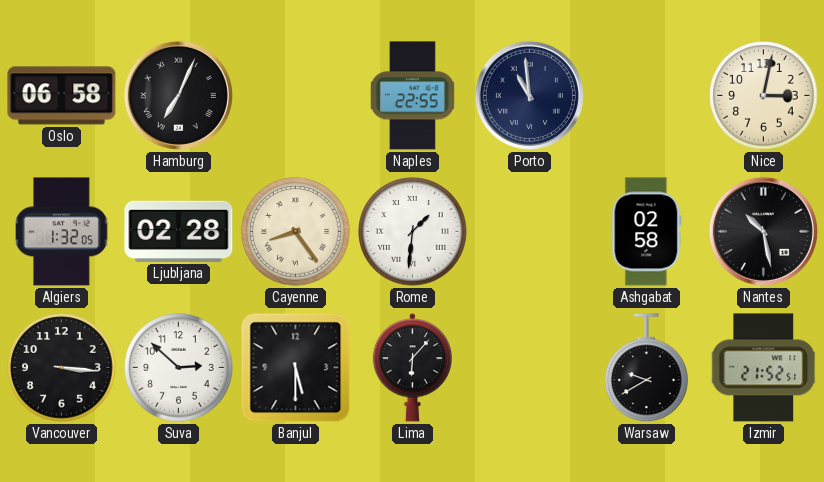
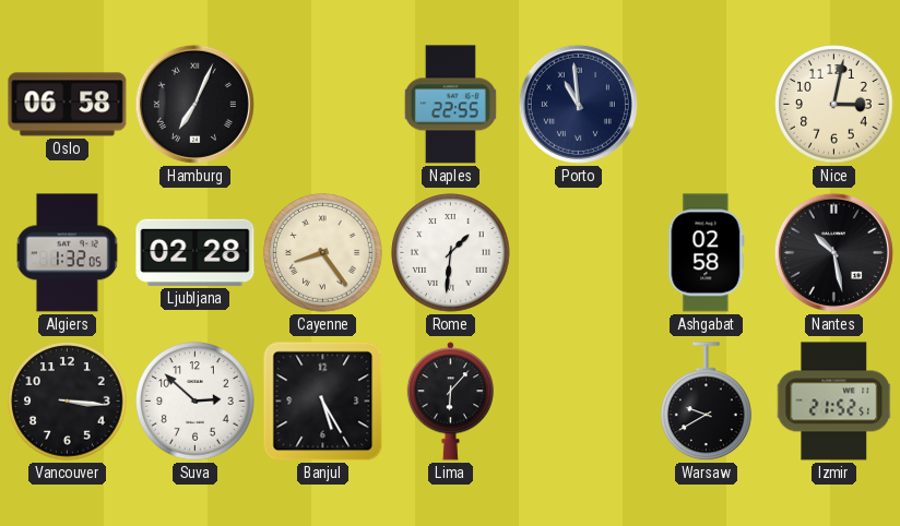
Banjul: 5:30 -> 5:25 (323, 402)
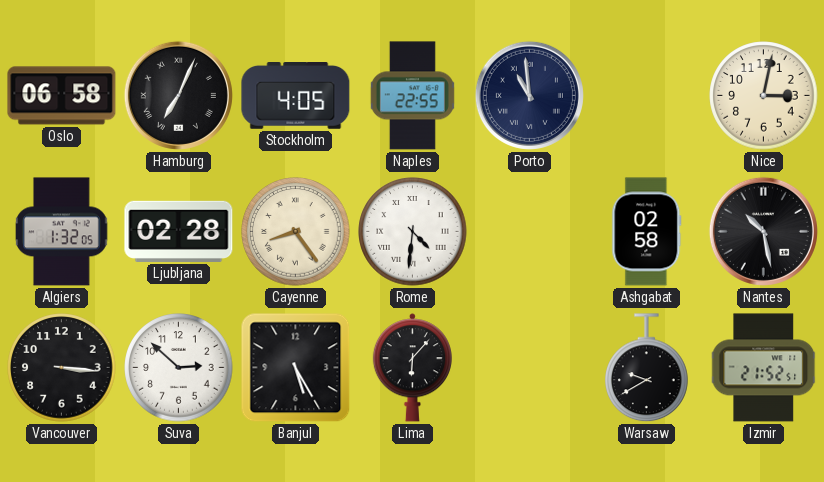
Stockholm: none -> 4:05 (296, 96)
Rome: 1:31 -> 4:31 (413, 232)
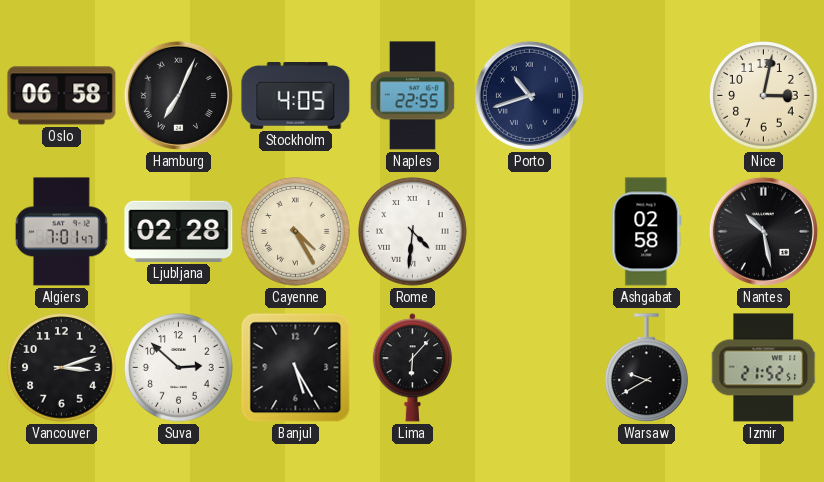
Porto: 10:59 -> 10:42 (529, 95)
Algiers: 1:32 -> 7:01 (62, 232)
Cayenne: 8:24 -> 4:25 (296, 232)
Vancouver: 3:16 -> 3:12 (62, 368)
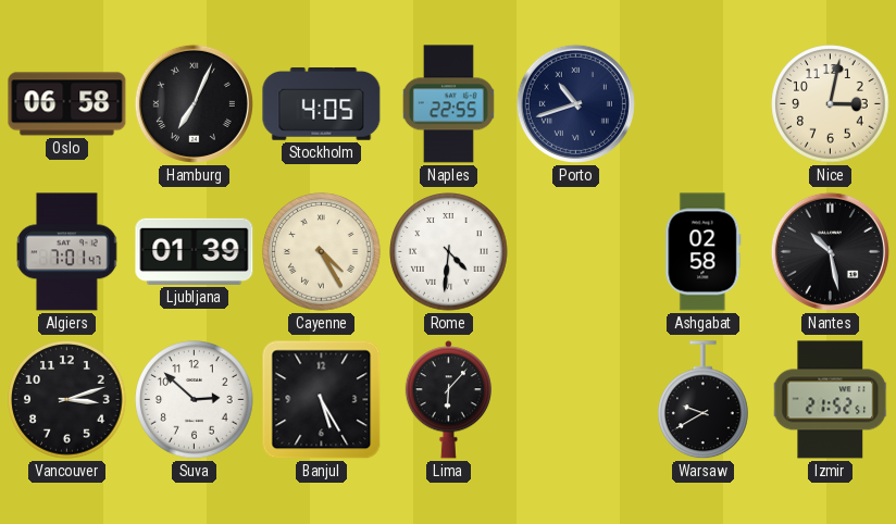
Ljubljana: 02:28 -> 01:39 (195, 251)
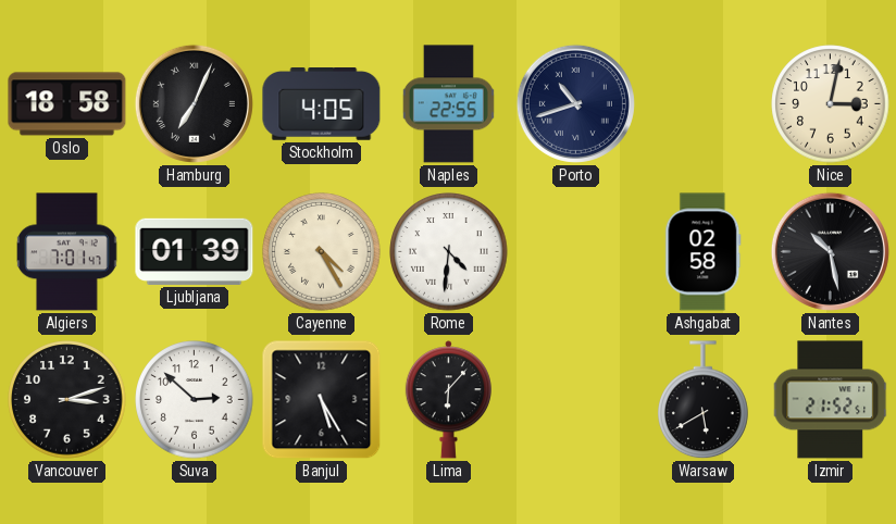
Oslo: 06:58 -> 18:58 (67, 104)
Warsaw: 9:40 -> 5:40 (704, 400)
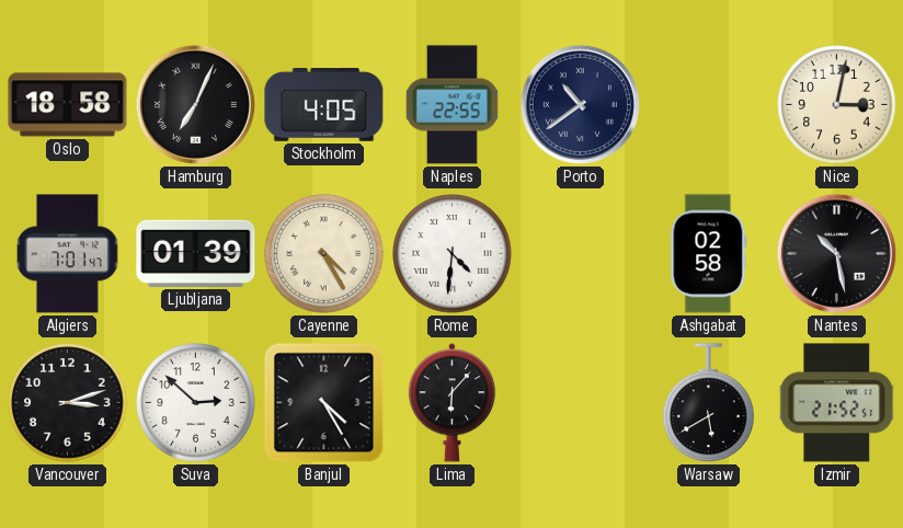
Porto: 10:42 -> 10:39 (580, 104)
Banjul: 5:25 -> 4:25 (324, 403)
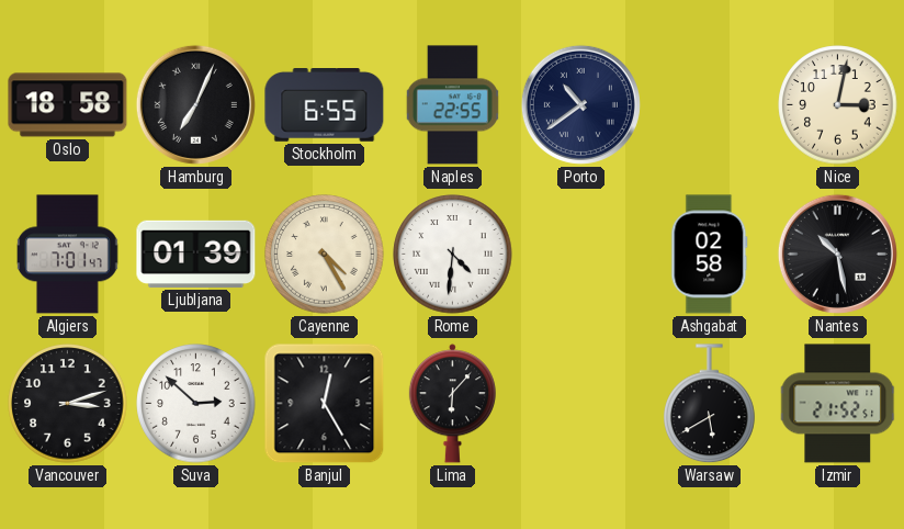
Stockholm: 4:05 -> 6:55 (325, 105)
Banjul: 4:25 -> 12:25 (325, 404)
